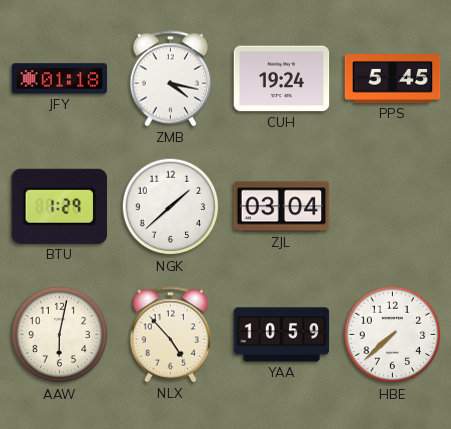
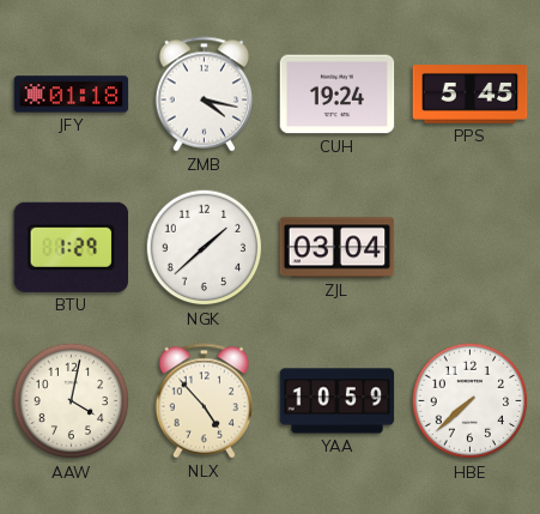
AAW: 6:02 -> 4:02 (72, 401)
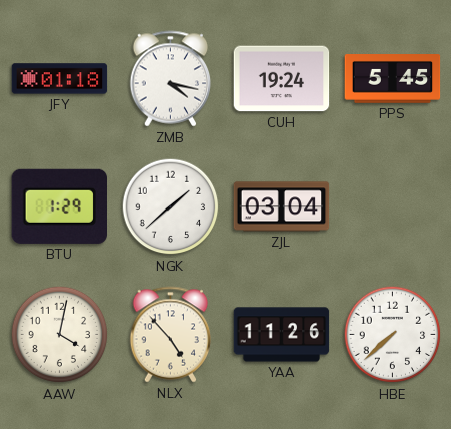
YAA: 10:59 -> 11:26 (282, 335)
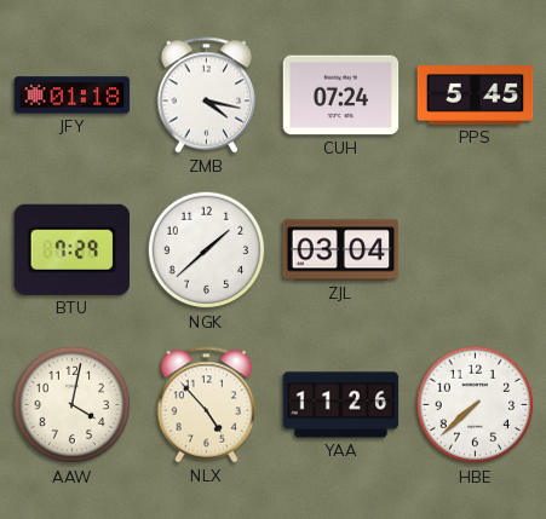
CUH: 19:24 -> 07:24 (341, 96)
BTU: 1:29 -> 7:29 (71, 249)
